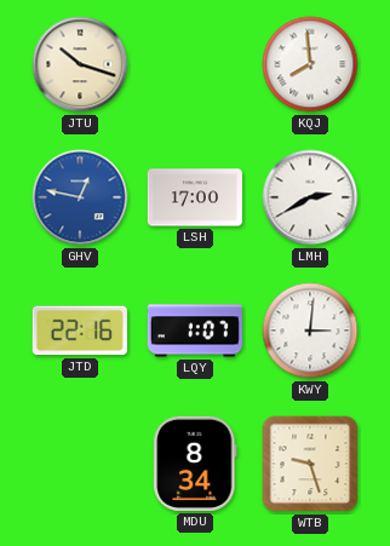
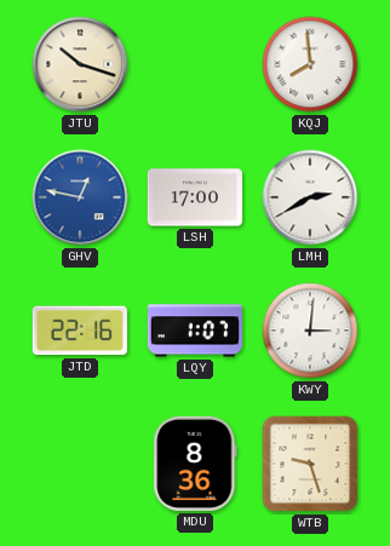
MDU: 8:34 -> 8:36 (195, 464)
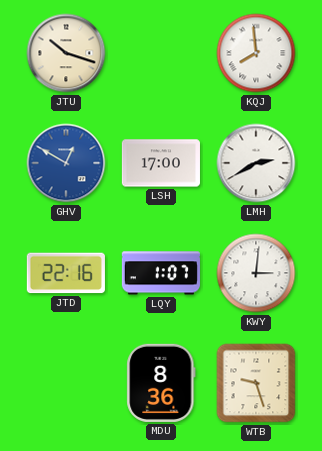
GHV: 12:47 -> 12:50 (66, 163)
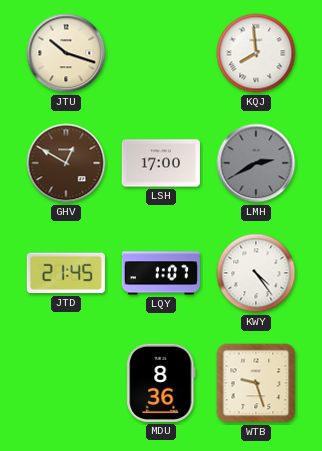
GHV dial: blue -> brown (66, 163)
LMH dial: white -> grey (256, 163)
JTD: 22:16 -> 21:45 (66, 273)
KWY: 3:01 -> 4:24 (256, 273)
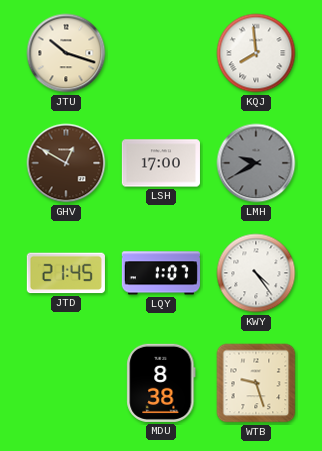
LMH: 2:40 -> 9:40 (256, 163)
MDU: 8:36 -> 8:38 (161, 383)
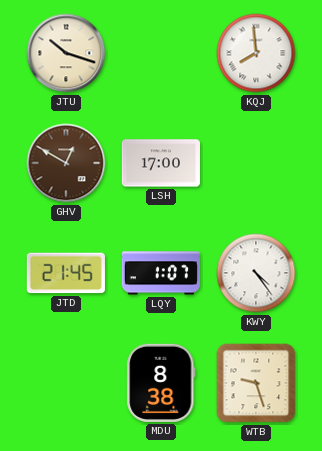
LMH: 9:40 -> none (256, 163)
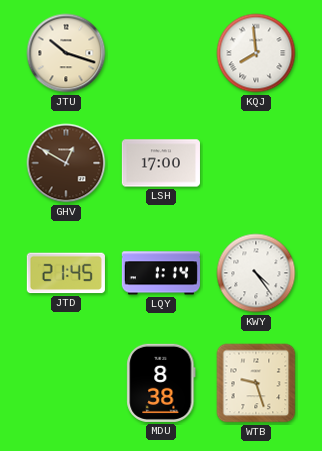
LQY: 1:07 -> 1:14 (161, 273)
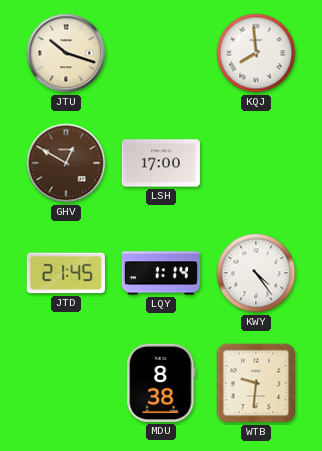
WTB: 9:27 -> 9:31 (256, 383)
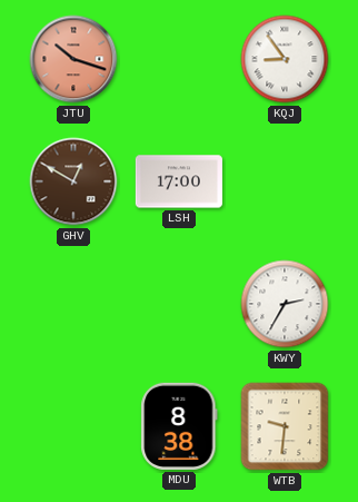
JTU dial: cream -> salmon (73, 59)
KQJ: 7:59 -> 8:54 (285, 59)
JTD: 21:45 -> none (66, 273)
LQY: 1:14 -> none (161, 273)
KWY: 4:24 -> 2:35 (285, 304)
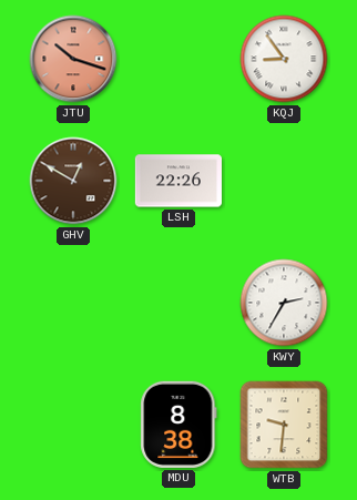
LSH: 17:00 -> 22:26 (178, 181)
